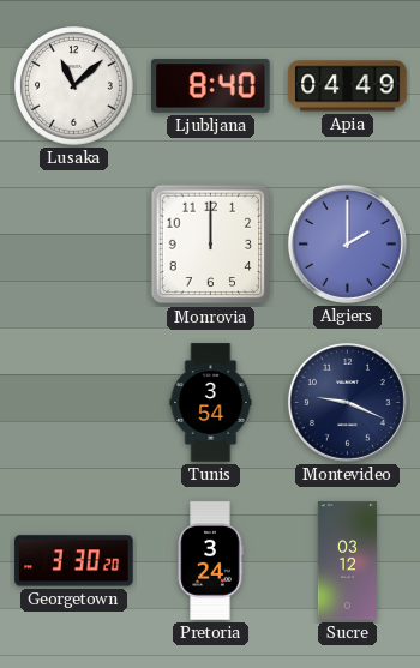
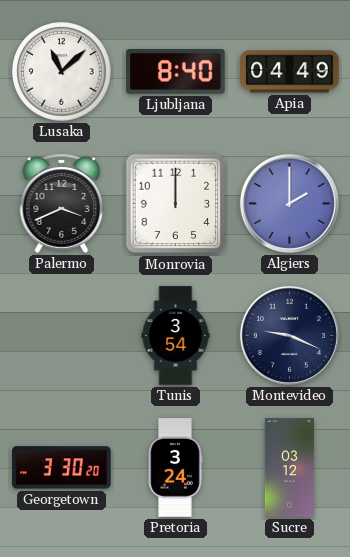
Palermo: none -> 3:41 (62, 203)
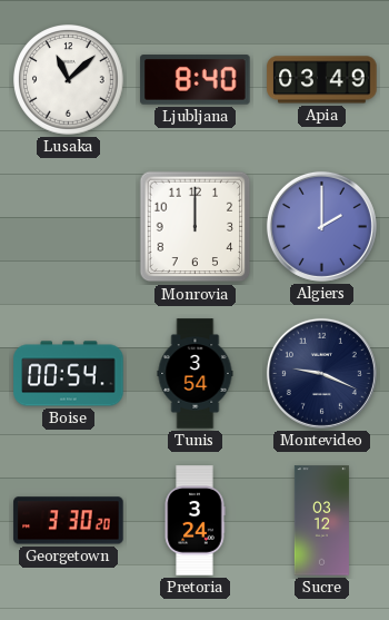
Apia: 04:49 -> 03:49 (322, 80)
Palermo: 3:41 -> none (62, 203)
Boise: none -> 00:54 (69, 374)
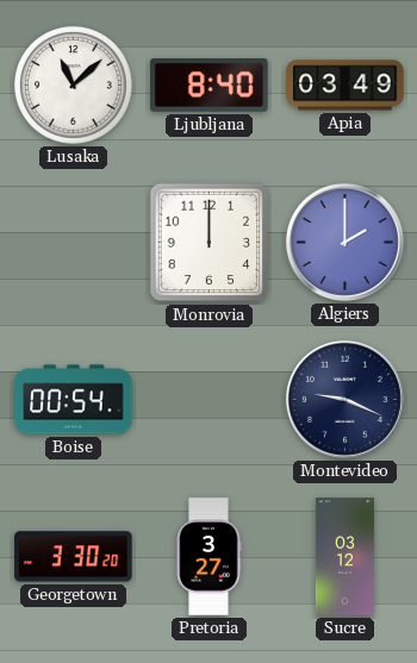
Tunis: 3:54 -> none (196, 374)
Pretoria: 3:24 -> 3:27 (208, 557)
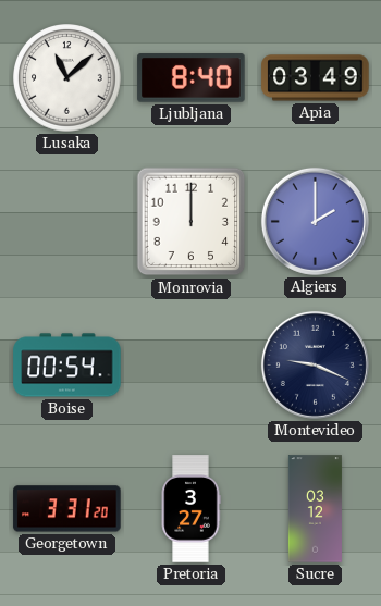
Georgetown: 3:30 -> 3:31 (67, 509)
